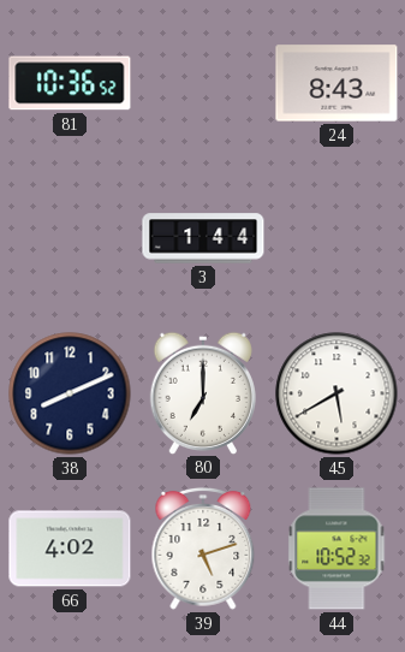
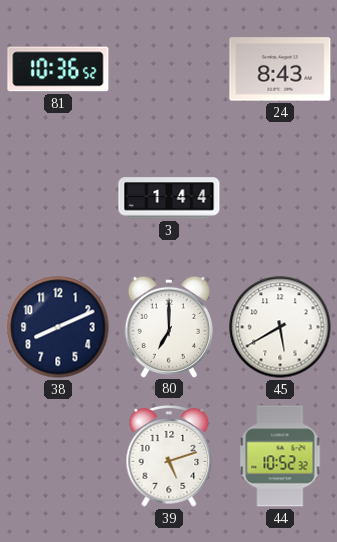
66: 4:02 -> none (70, 549)
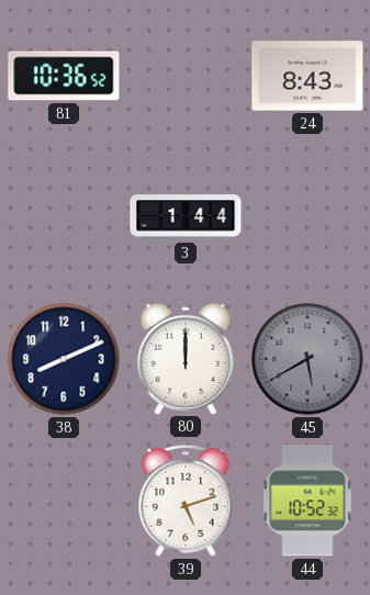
80: 7:00 -> 12:00 (184, 358)
45 dial: white -> grey (307, 359)
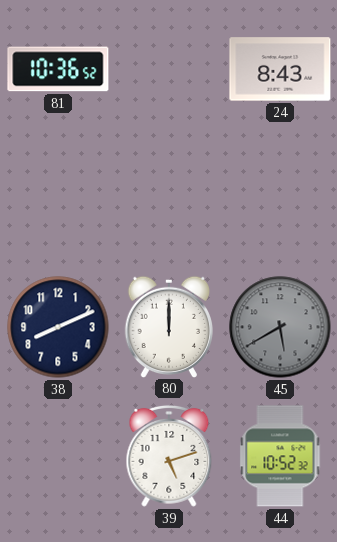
3: 1:44 -> none (186, 217)
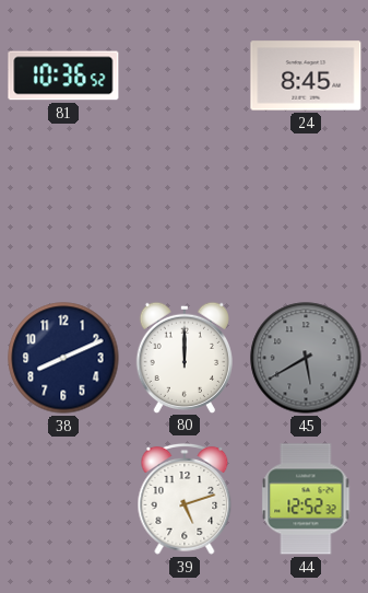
24: 8:43 -> 8:45 (306, 75)
44: 10:52 -> 12:52 (306, 499)
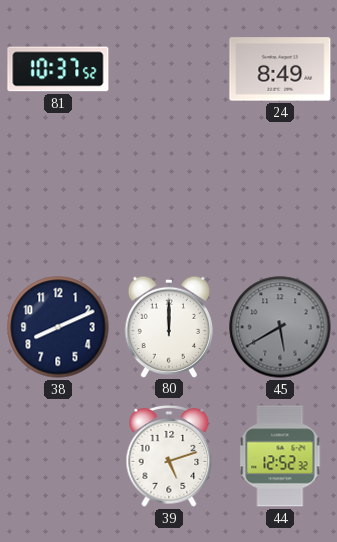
81: 10:36 -> 10:37 (58, 69)
24: 8:45 -> 8:49 (280, 69)
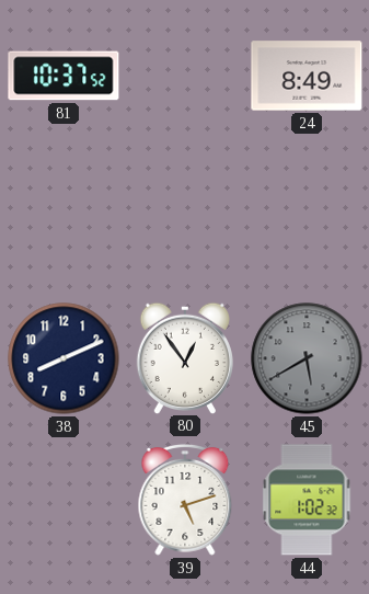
80: 12:00 -> 12:54 (184, 357)
44: 12:52 -> 1:02 (307, 500)
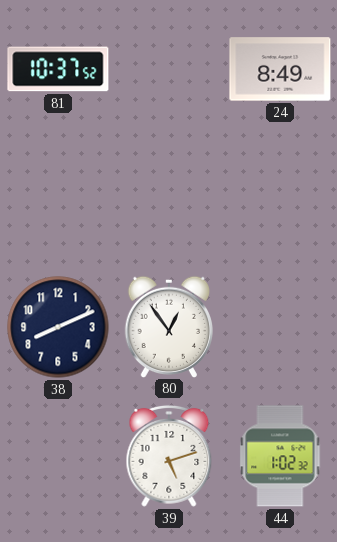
45: 5:40 -> none (307, 358)
